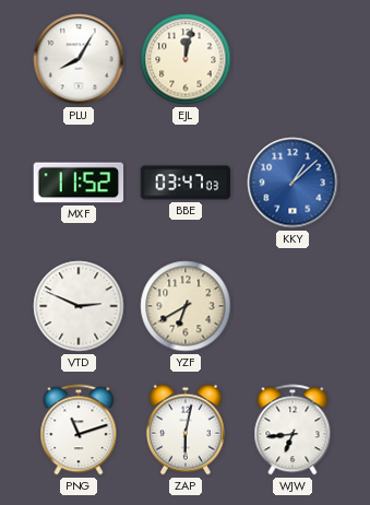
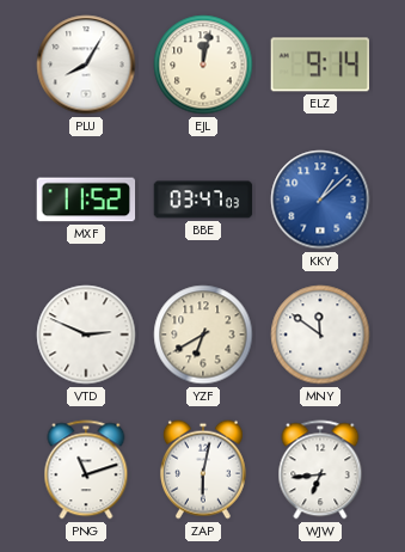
ELZ: none -> 9:14 (320, 65)
MNY: none -> 11:51 (320, 335)
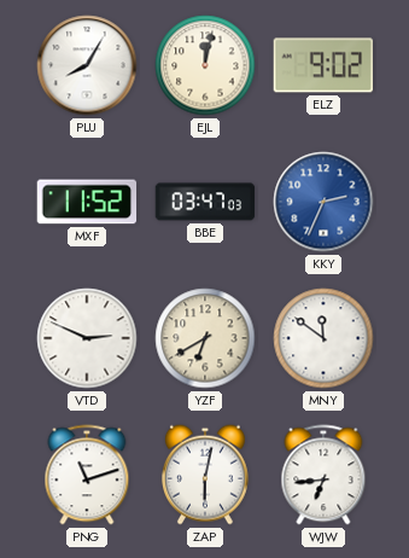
ELZ: 9:14 -> 9:02 (323, 65)
KKY: 1:08 -> 2:34 (323, 202)
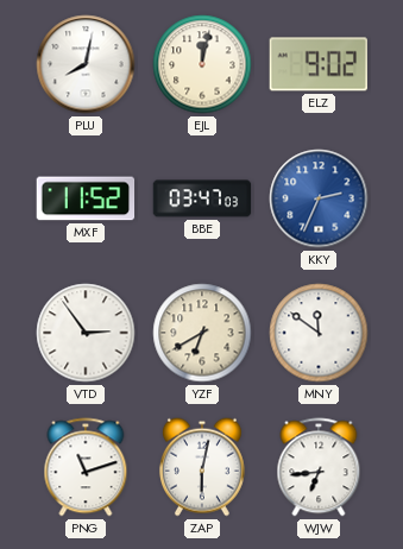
PLU: 8:05 -> 8:02 (86, 64)
VTD: 2:49 -> 2:54 (86, 333)
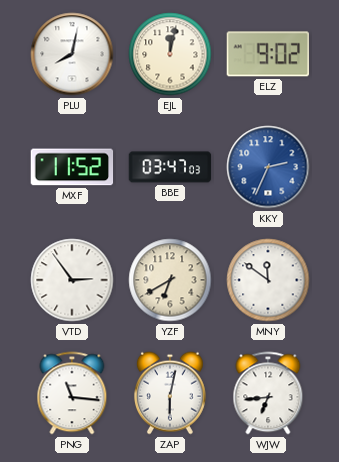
PNG: 11:12 -> 11:16 (72, 393)
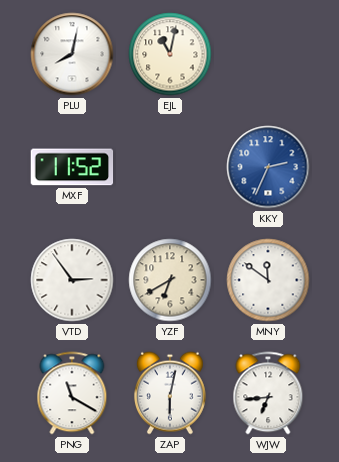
EJL: 12:02 -> 11:02 (170, 54)
ELZ: 9:02 -> none (268, 54)
BBE: 03:47 -> none (170, 167)
PNG: 11:16 -> 11:20 (72, 393)
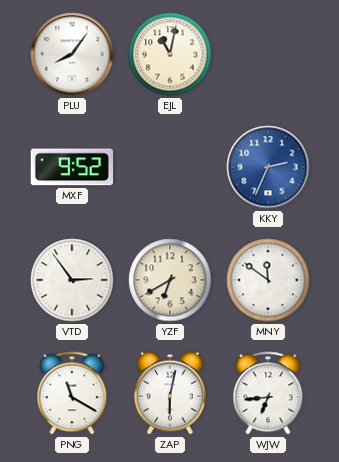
PLU: 8:02 -> 8:06 (72, 54)
MXF: 11:52 -> 9:52 (72, 167)
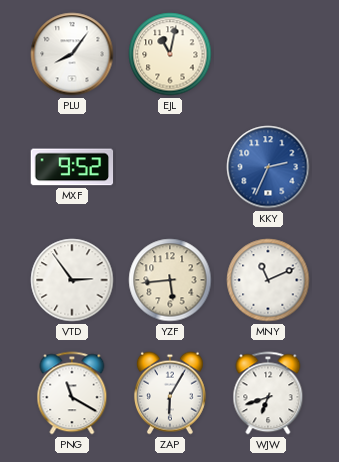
YZF: 6:40 -> 5:44 (170, 280)
MNY: 11:51 -> 11:11 (268, 280)
ZAP: 6:02 -> 6:05 (170, 393)
WJW: 6:44 -> 6:42 (268, 393)
